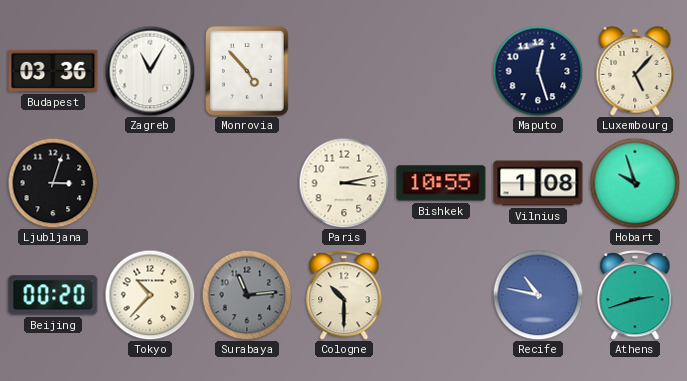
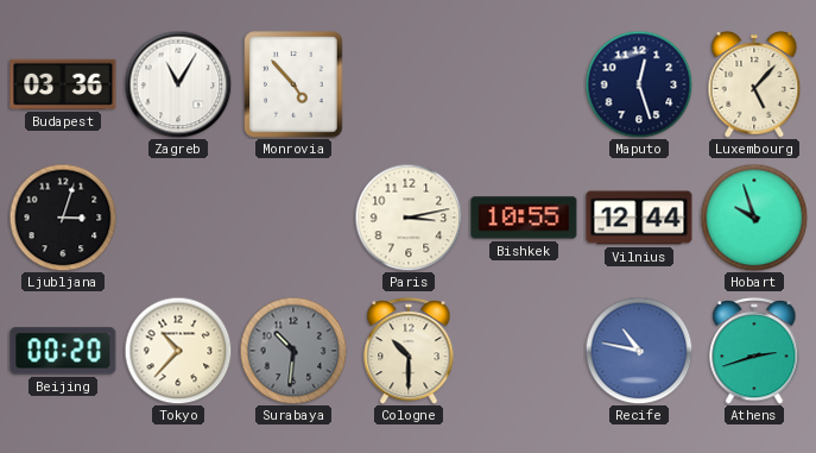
Vilnius: 1:08 -> 12:44 (639, 218)
Surabaya: 11:14 -> 10:31 (293, 351)
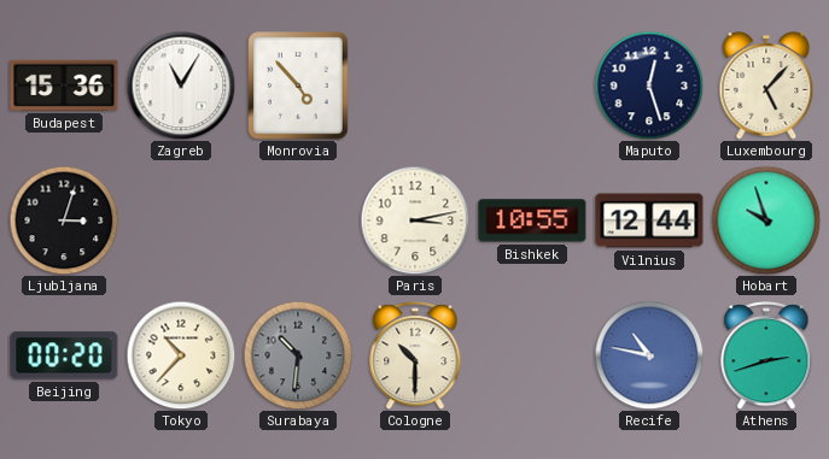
Budapest: 03:36 -> 15:36 (64, 86)
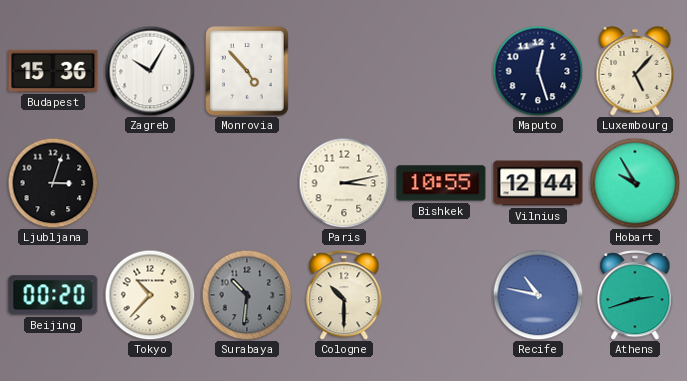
Zagreb: 11:05 -> 10:05 (150, 71)
Hobart: 9:57 -> 9:55 (635, 183)
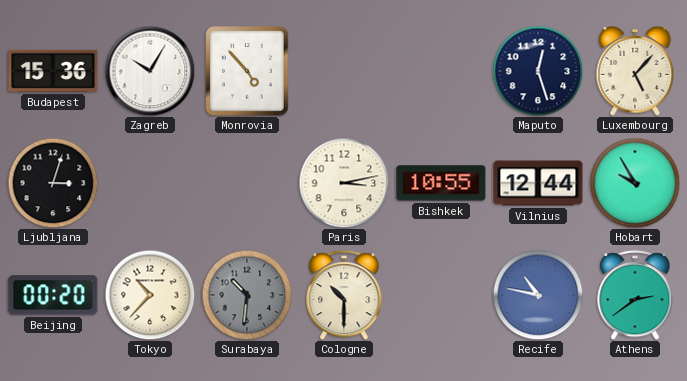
Athens: 2:42 -> 2:39 (635, 295)
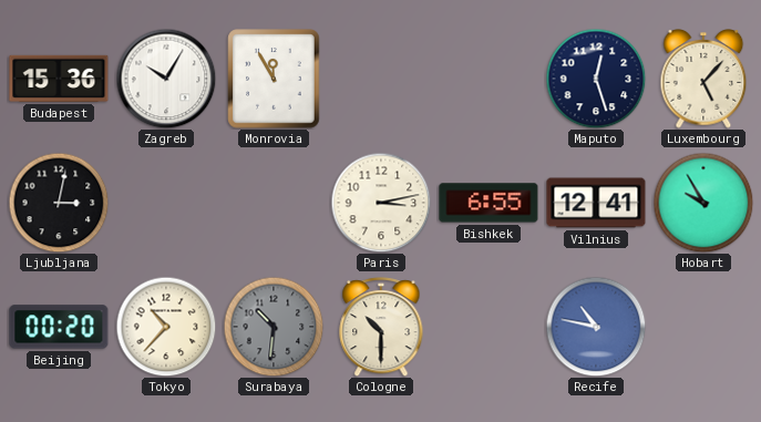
Monrovia: 4:53 -> 11:55 (274, 79)
Ljubljana: 3:03 -> 3:02 (59, 203)
Bishkek: 10:55 -> 6:55 (489, 203)
Vilnius: 12:44 -> 12:41 (596, 203)
Athens: 2:39 -> none (635, 295)
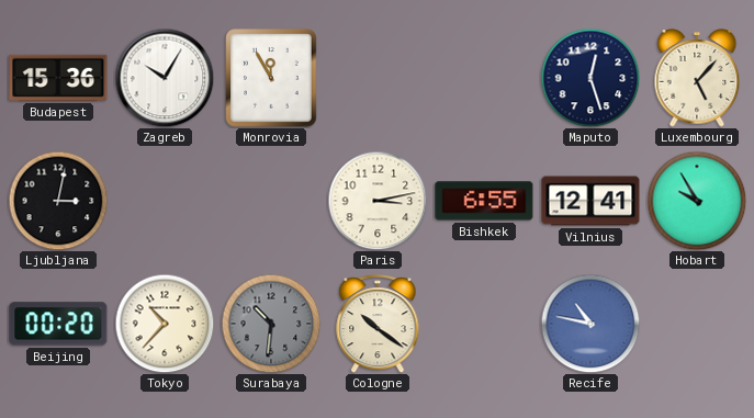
Cologne: 10:30 -> 10:21 (378, 324)
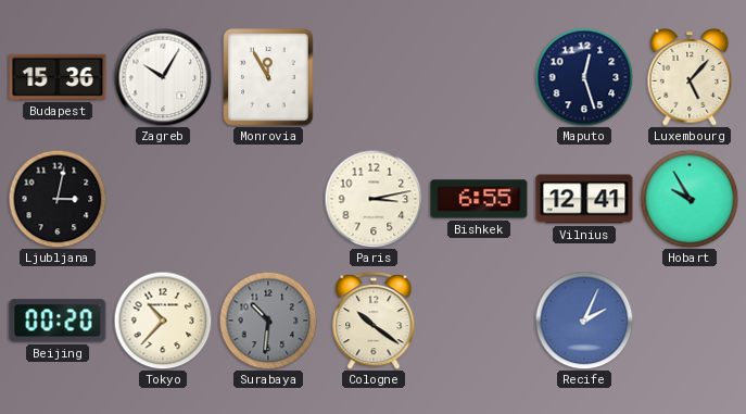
Recife: 10:47 -> 2:04 (584, 321)
